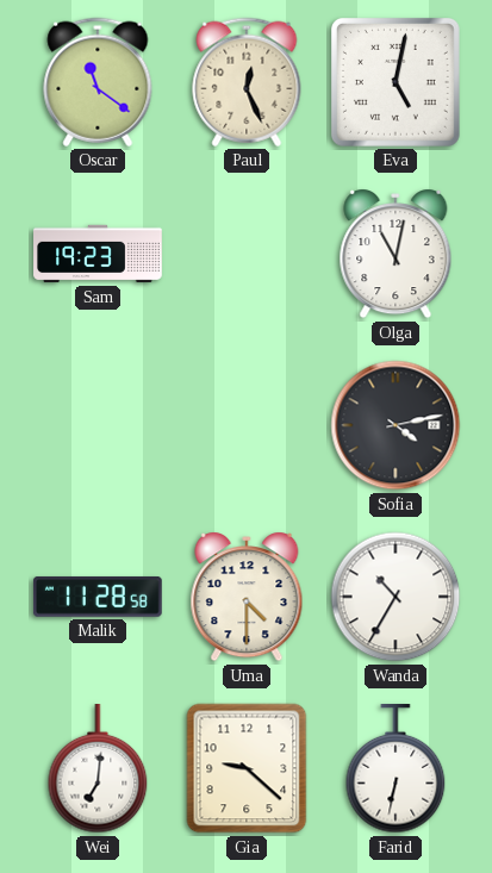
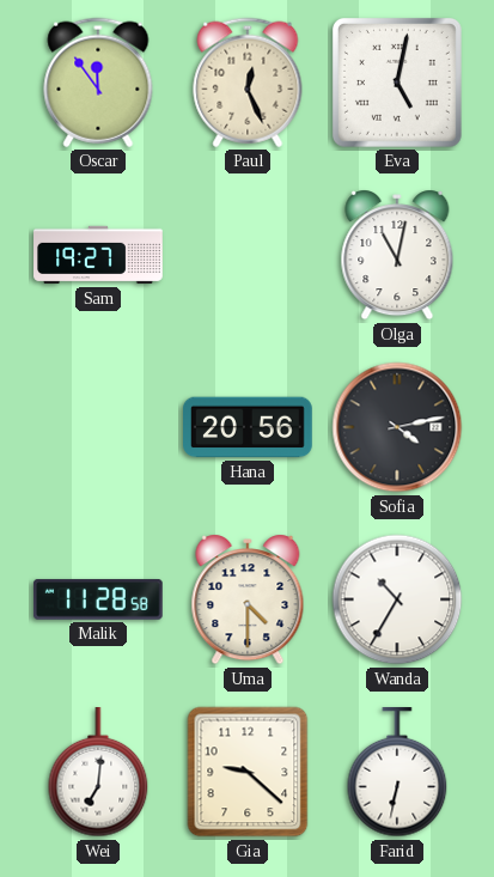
Oscar: 11:21 -> 11:54 (98, 83)
Sam: 19:23 -> 19:27 (98, 255)
Hana: none -> 20:56 (249, 427)
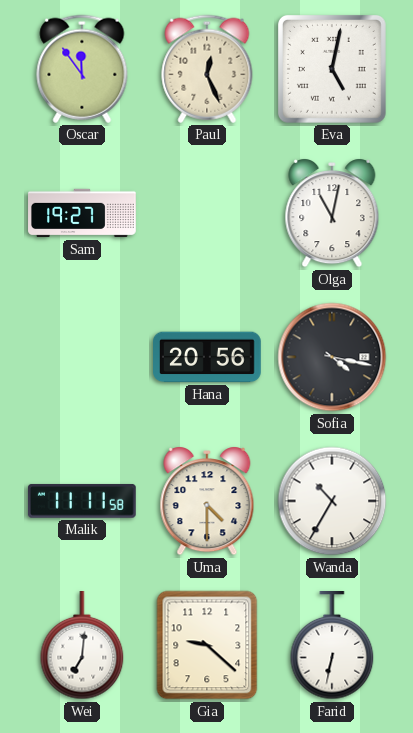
Sofia: 4:13 -> 4:17 (332, 357)
Malik: 11:28 -> 11:11 (82, 501)
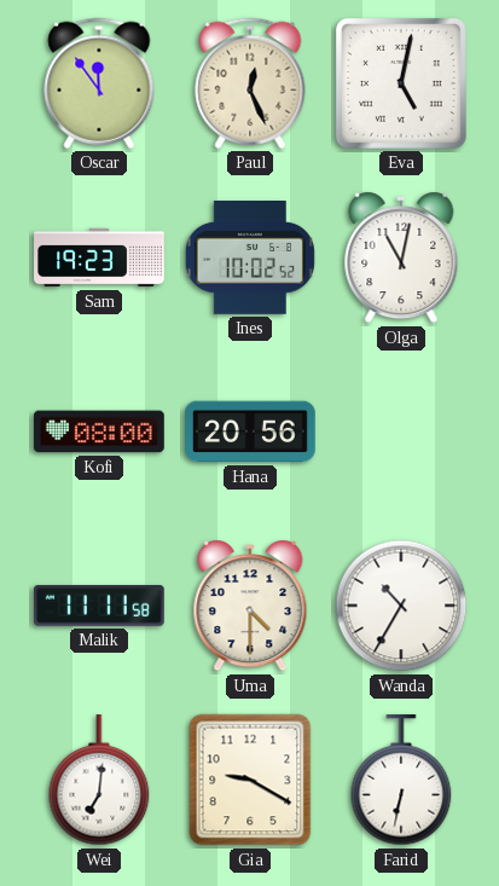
Sam: 19:27 -> 19:23 (99, 257)
Ines: none -> 10:02 (250, 259)
Kofi: none -> 08:00 (99, 432)
Sofia: 4:17 -> none (332, 357)
Gia: 9:22 -> 9:20 (250, 780)
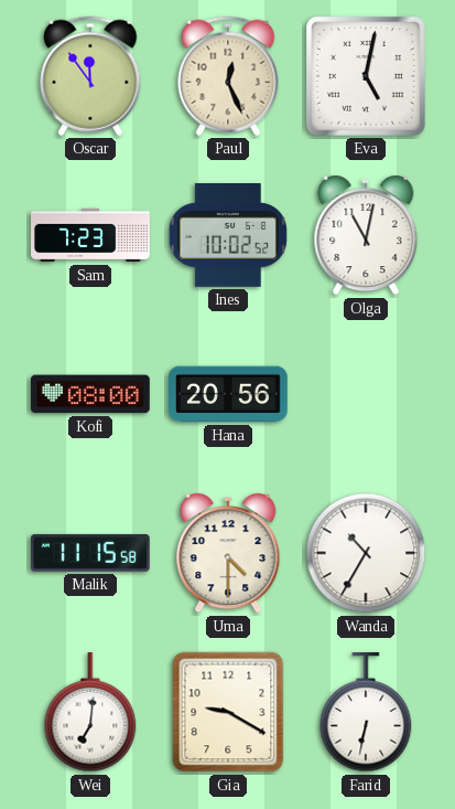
Sam: 19:23 -> 7:23 (90, 235)
Malik: 11:11 -> 11:15 (90, 553)
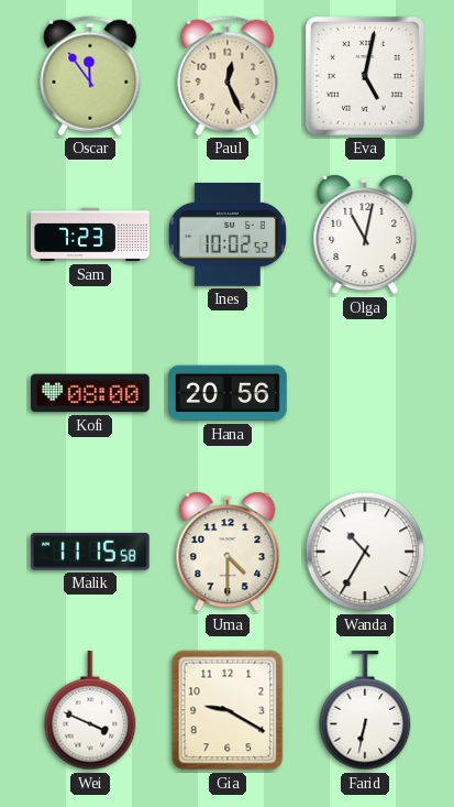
Wei: 7:01 -> 3:49 (90, 711)
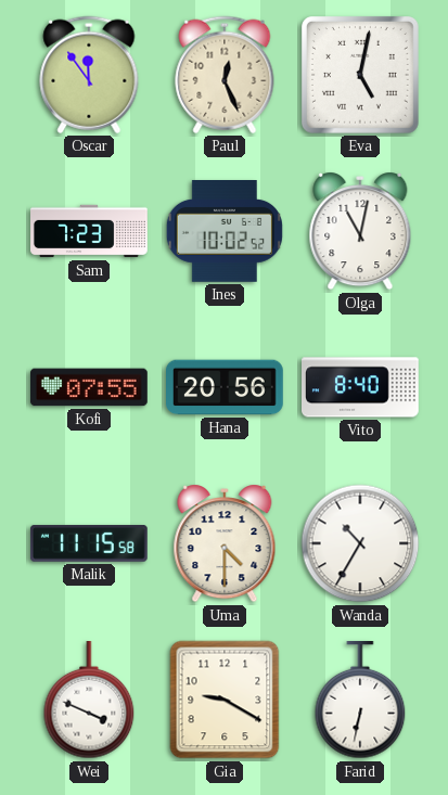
Kofi: 08:00 -> 07:55 (89, 387)
Vito: none -> 8:40 (361, 387)
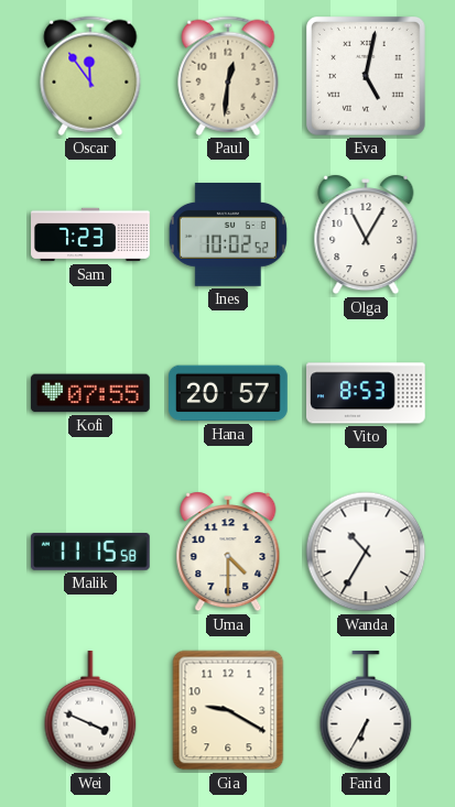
Paul: 12:26 -> 12:31 (228, 76)
Olga: 11:02 -> 11:05 (366, 235)
Hana: 20:56 -> 20:57 (229, 393)
Vito: 8:40 -> 8:53 (367, 393)
Farid: 6:32 -> 6:35 (366, 711)
